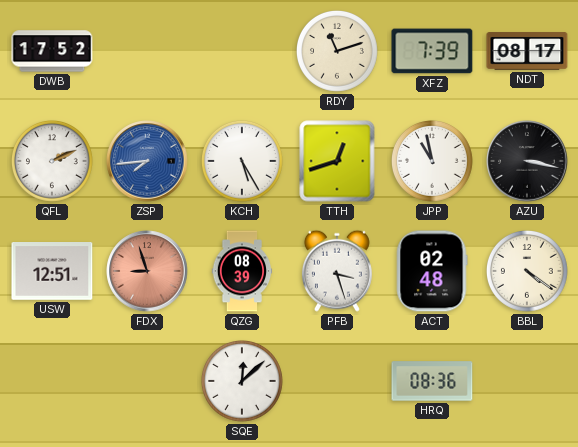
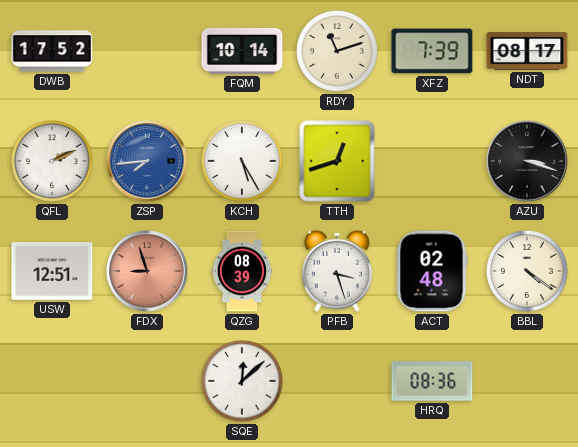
FQM: none -> 10:14 (242, 51)
JPP: 10:58 -> none (433, 162)
AZU: 3:17 -> 3:18 (527, 161)
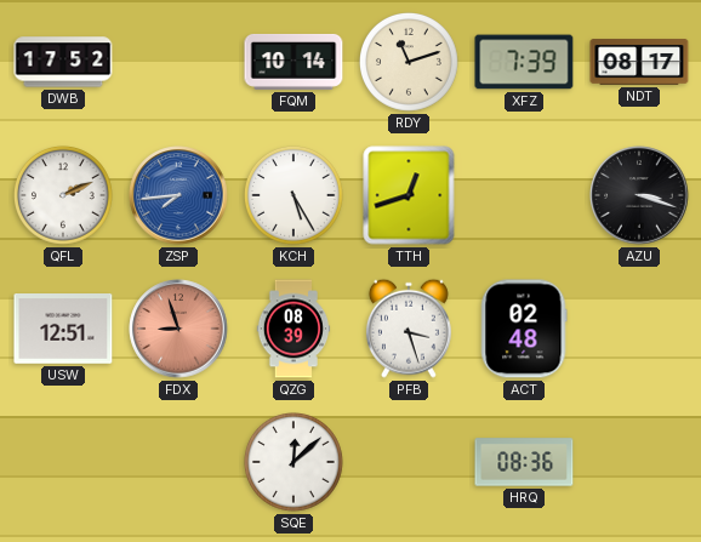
BBL: 4:21 -> none (528, 272)
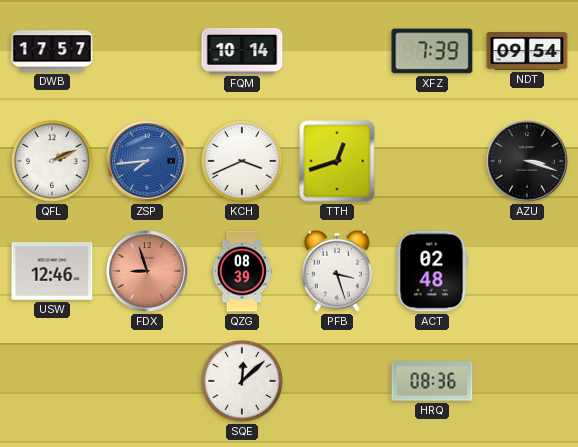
DWB: 17:52 -> 17:57 (52, 51)
RDY: 11:12 -> none (410, 63)
NDT: 08:17 -> 09:54 (527, 51)
KCH: 5:25 -> 3:41 (243, 162)
USW: 12:51 -> 12:46 (52, 272)
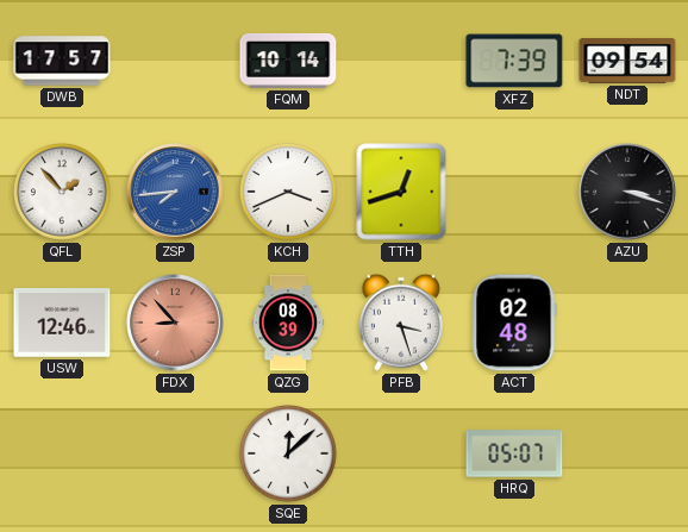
QFL: 2:11 -> 1:53 (63, 193)
FDX: 8:57 -> 8:53 (175, 323)
HRQ: 08:36 -> 05:07 (514, 453)
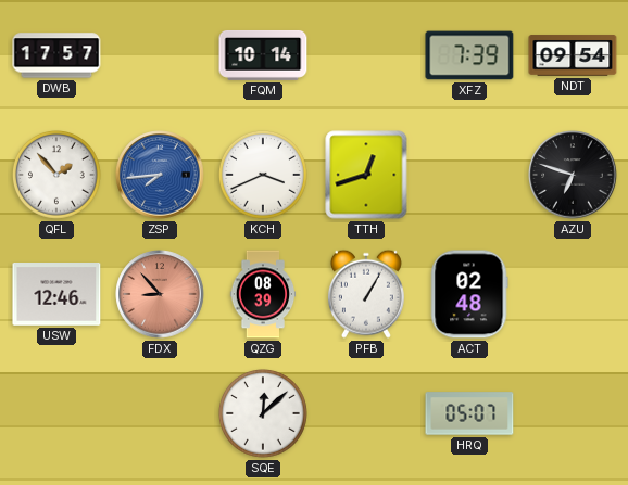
AZU: 3:18 -> 6:48 (573, 175)
PFB: 3:27 -> 1:05 (366, 294)
